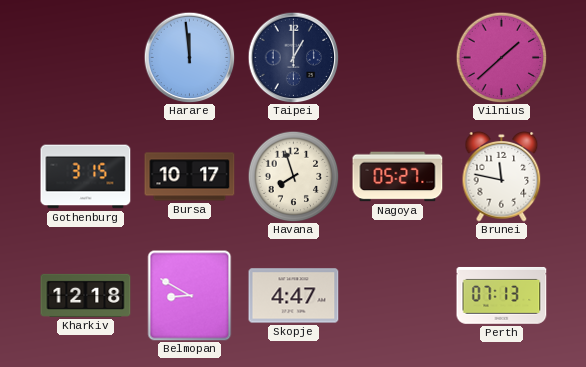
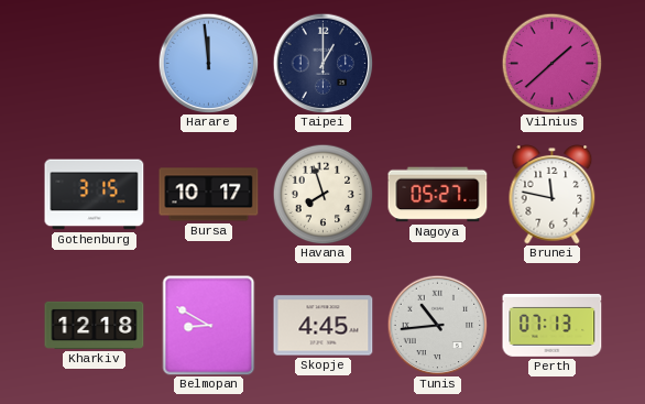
Skopje: 4:47 -> 4:45 (324, 326)
Tunis: none -> 10:44 (437, 325)
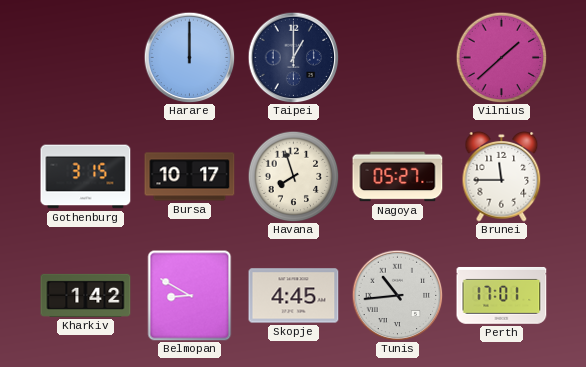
Harare: 11:59 -> 12:00 (189, 57)
Brunei: 11:47 -> 11:45 (502, 177)
Kharkiv: 12:18 -> 1:42 (86, 295)
Perth: 07:13 -> 17:01 (502, 295)
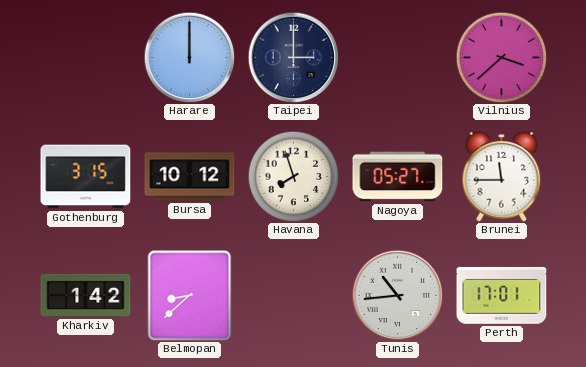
Taipei: 1:00 -> 3:00 (293, 57)
Vilnius: 1:38 -> 3:38 (501, 57)
Bursa: 10:17 -> 10:12 (190, 177)
Belmopan: 8:50 -> 8:38 (190, 296)
Skopje: 4:45 -> none (294, 296)
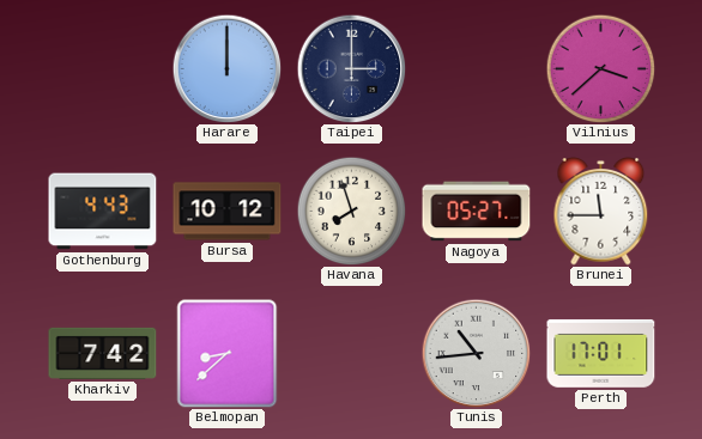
Gothenburg: 3:15 -> 4:43 (103, 212)
Kharkiv: 1:42 -> 7:42 (103, 353)
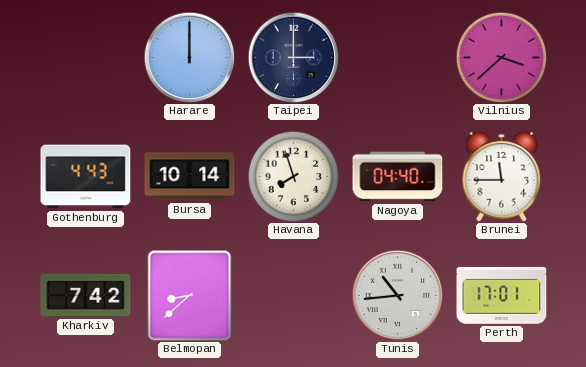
Bursa: 10:12 -> 10:14 (190, 177)
Nagoya: 05:27 -> 04:40 (398, 177)
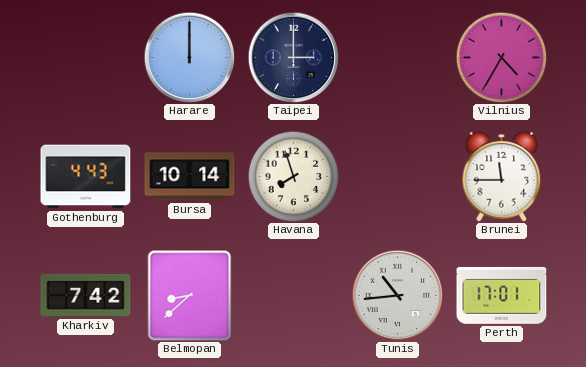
Vilnius: 3:38 -> 4:35 (501, 57)
Nagoya: 04:40 -> none (398, 177)
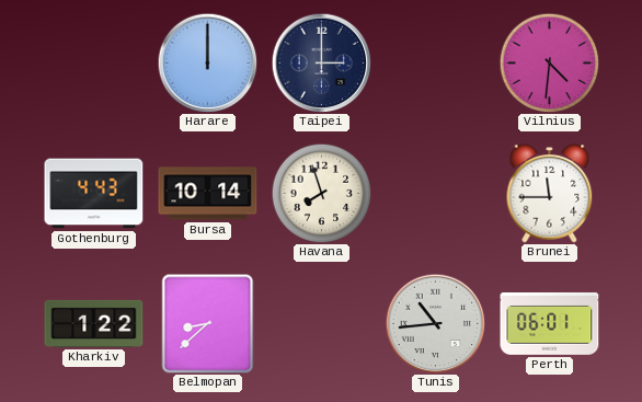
Vilnius: 4:35 -> 4:31 (549, 62)
Kharkiv: 7:42 -> 1:22 (94, 323)
Perth: 17:01 -> 06:01 (550, 323)
